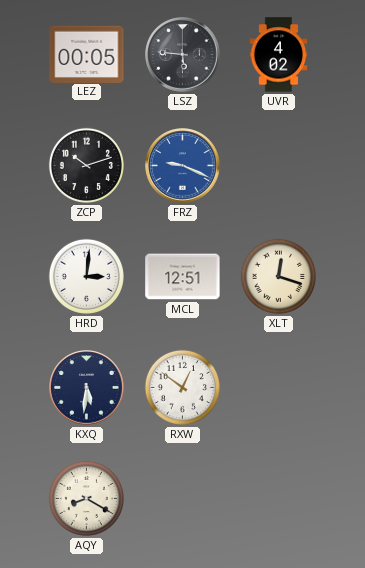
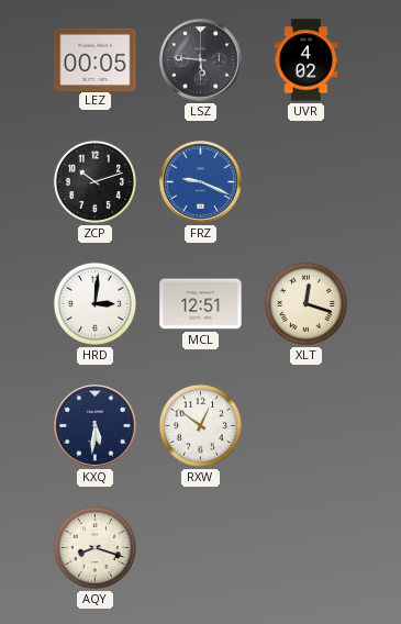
AQY: 8:20 -> 8:18 (94, 547)
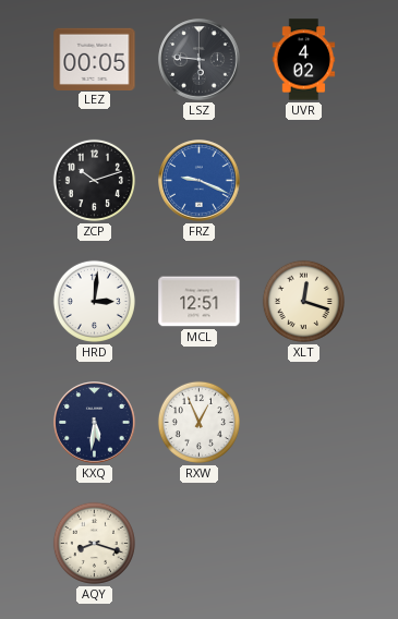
RXW: 12:51 -> 12:56 (198, 422)
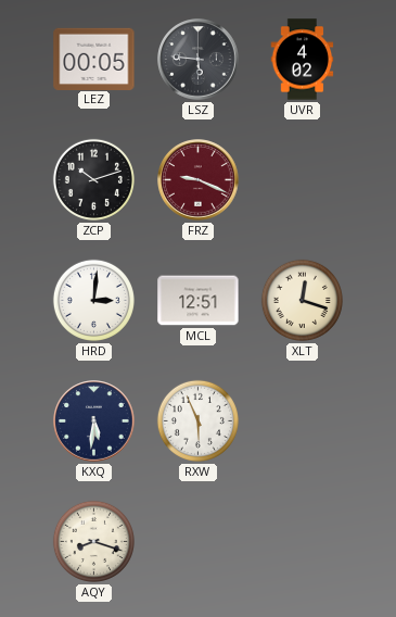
FRZ dial: blue -> burgundy (199, 180)
RXW: 12:56 -> 5:56 (197, 420)
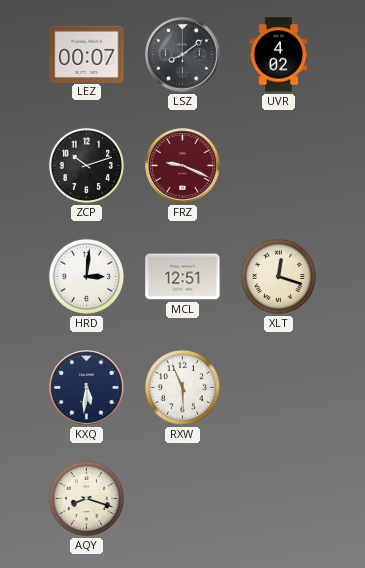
LEZ: 00:05 -> 00:07 (87, 54)
LSZ: 5:46 -> 8:09 (183, 55)
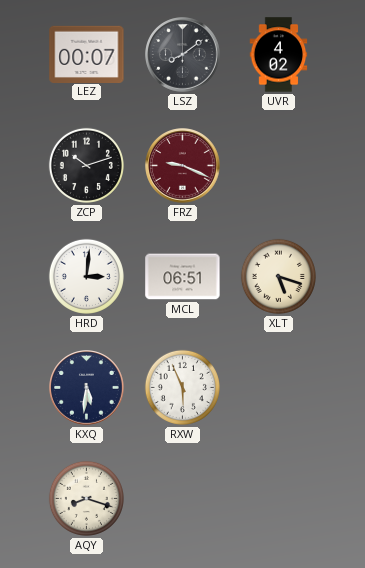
MCL: 12:51 -> 06:51 (183, 277)
XLT: 12:18 -> 5:18 (278, 276)
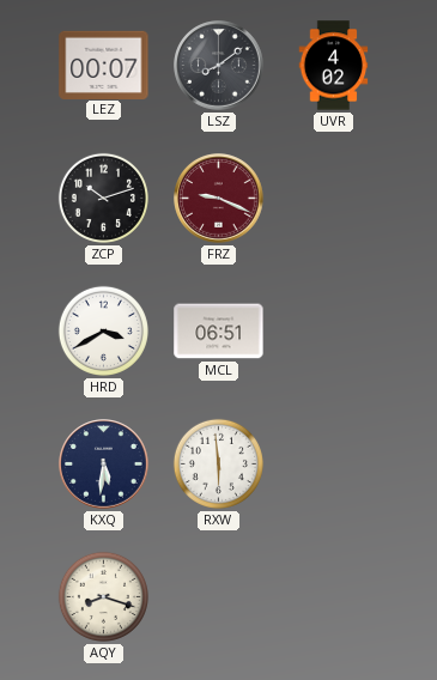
HRD: 3:01 -> 3:40 (103, 330)
XLT: 5:18 -> none (278, 276)
RXW: 5:56 -> 5:59 (218, 463)
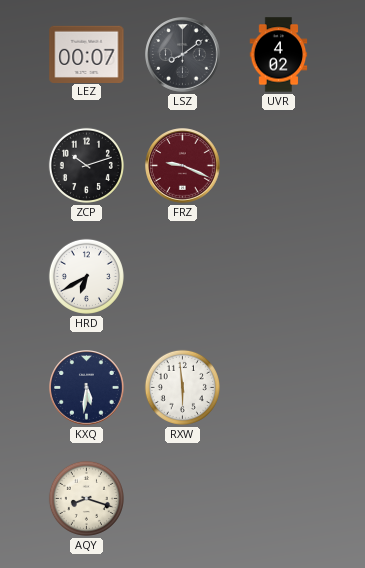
HRD: 3:40 -> 6:40 (86, 276)
MCL: 06:51 -> none (219, 332)
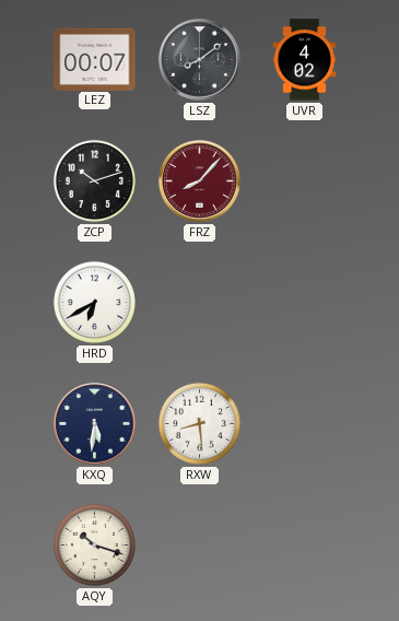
FRZ: 9:19 -> 8:07 (200, 181)
RXW: 5:59 -> 8:29 (199, 423)
AQY: 8:18 -> 10:18 (94, 544)
